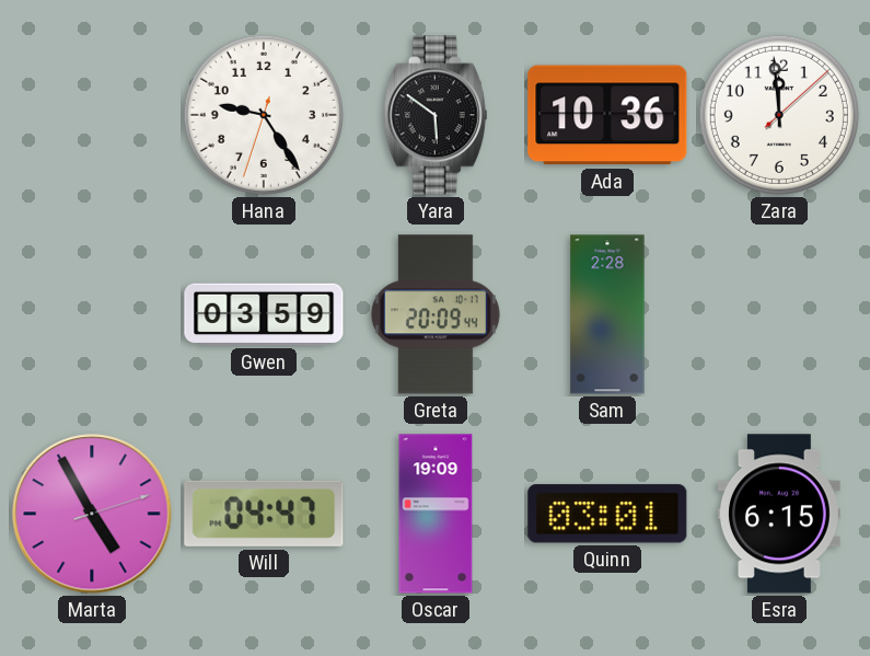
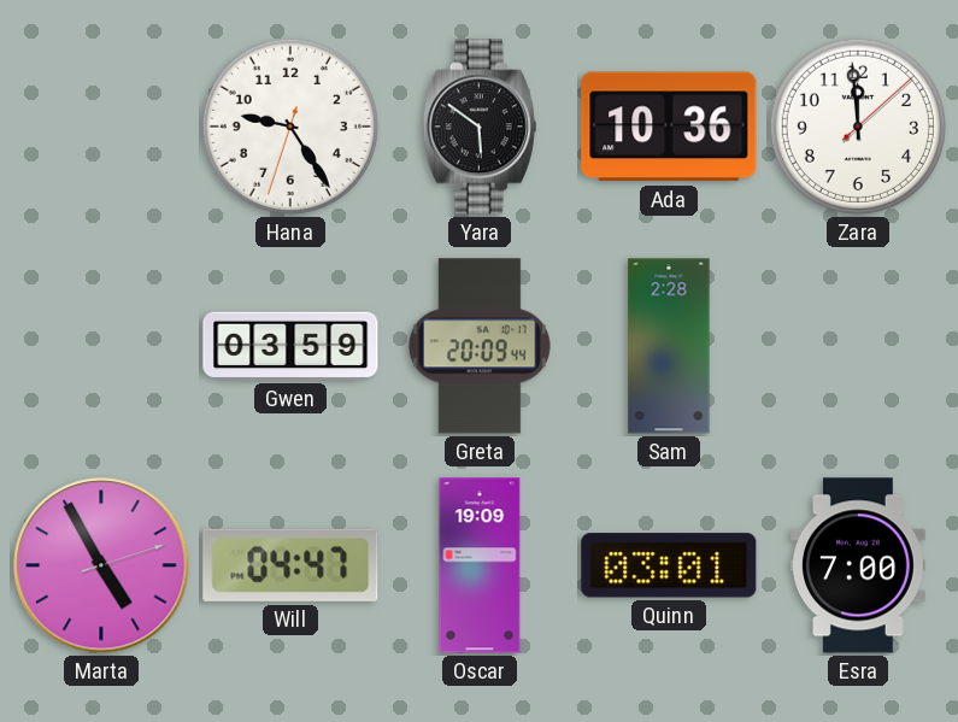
Esra: 6:15 -> 7:00 (859, 565)
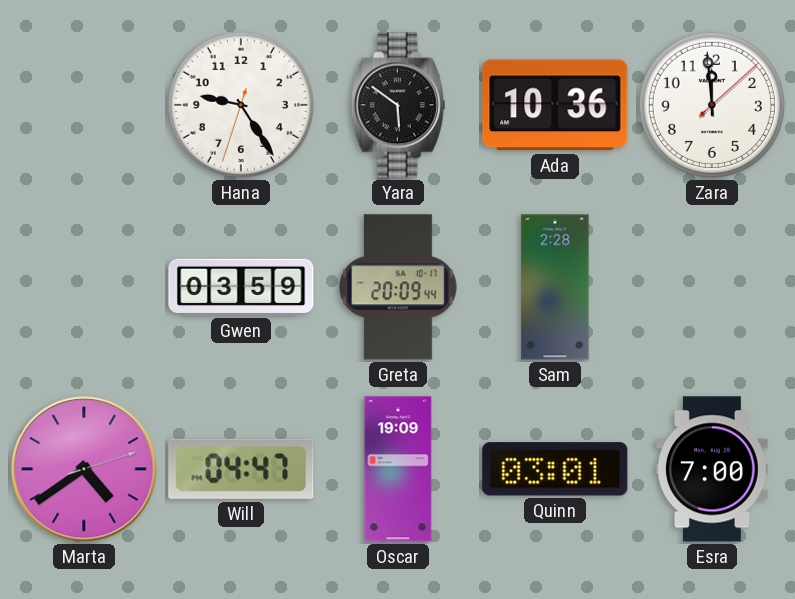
Marta: 4:55 -> 4:39 (84, 469)
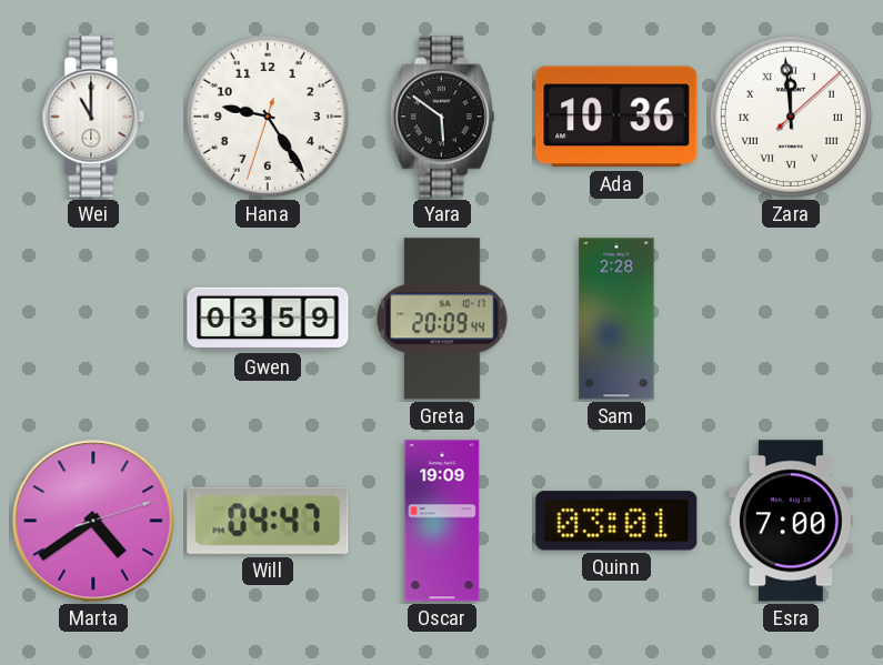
Wei: none -> 11:00 (93, 117)
Zara numerals: Arabic -> Roman (791, 117)
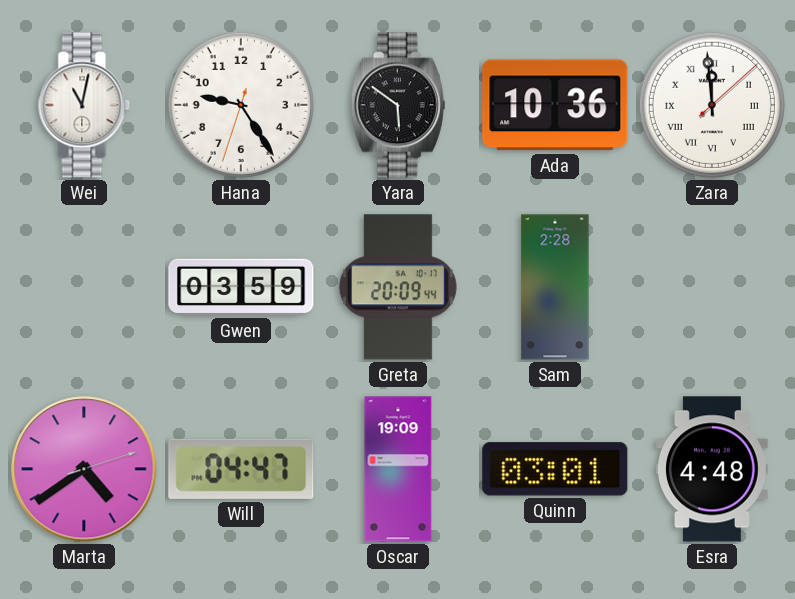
Wei: 11:00 -> 11:02 (84, 105)
Esra: 7:00 -> 4:48 (713, 469)
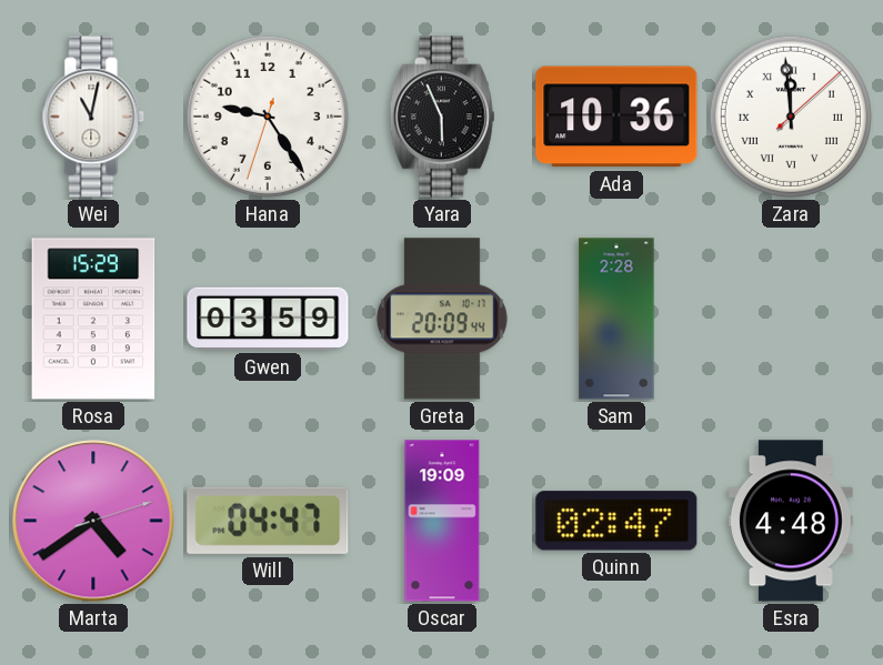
Yara: 5:51 -> 5:56 (442, 117)
Rosa: none -> 15:29 (93, 319)
Quinn: 03:01 -> 02:47 (616, 521)
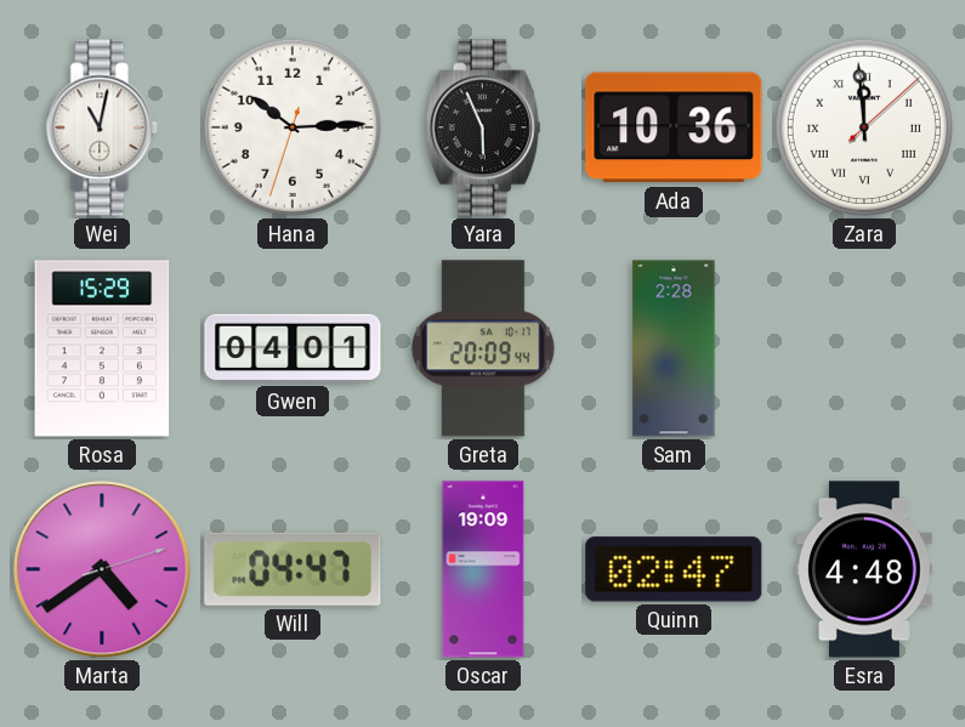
Hana: 9:24 -> 10:14 (293, 127)
Gwen: 03:59 -> 04:01 (293, 348)
